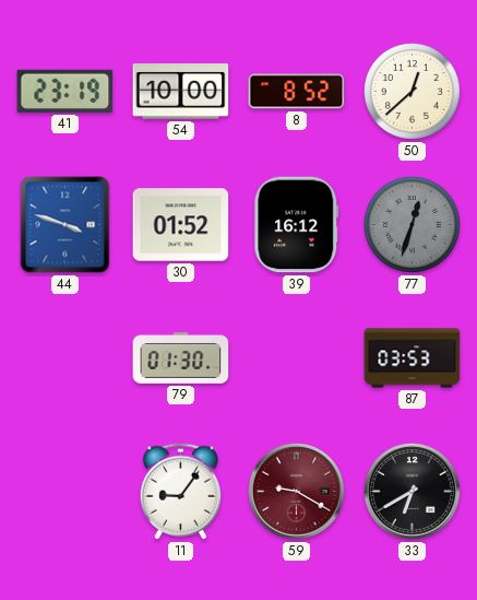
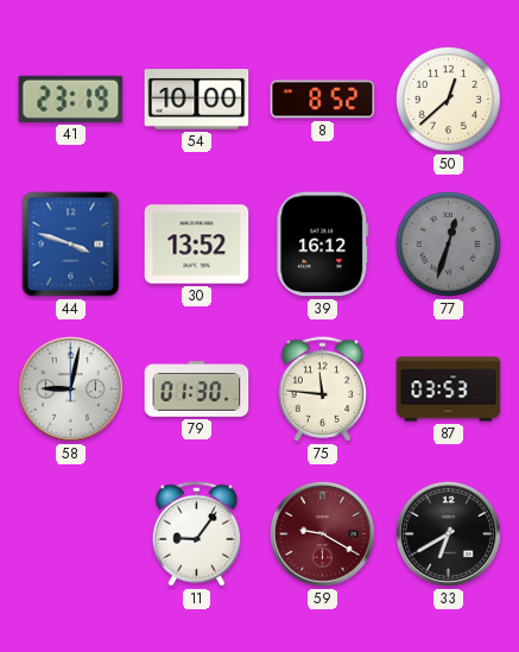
30: 01:52 -> 13:52 (197, 245)
58: none -> 9:02 (70, 388)
75: none -> 11:46 (323, 390)
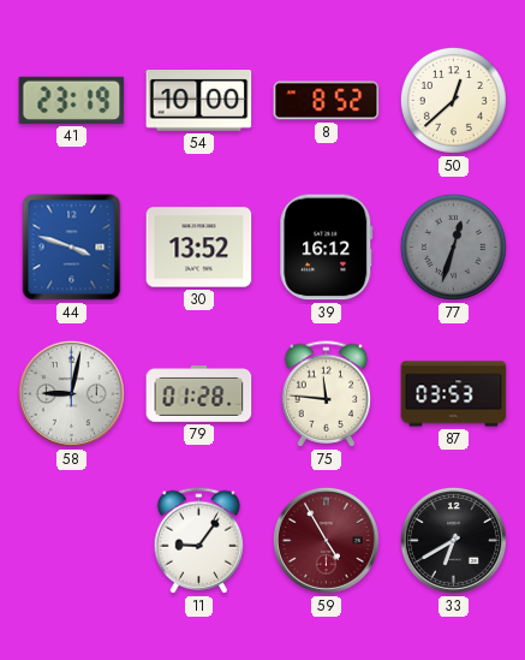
79: 01:30 -> 01:28 (199, 393)
59: 9:20 -> 4:55 (326, 540)
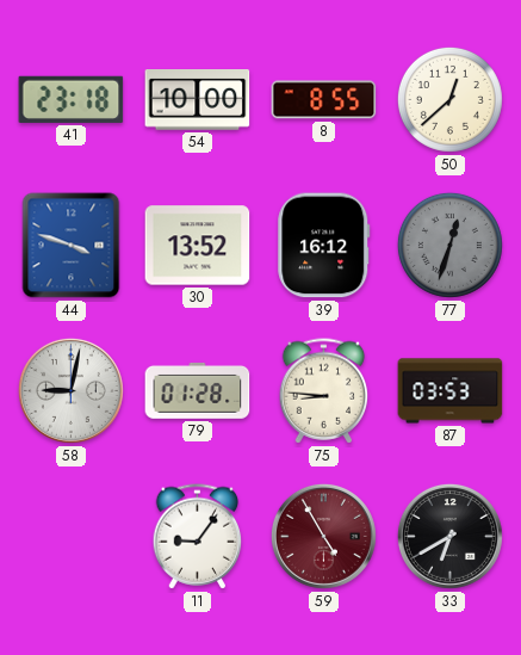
41: 23:19 -> 23:18 (72, 99)
8: 8:52 -> 8:55 (324, 100)
75: 11:46 -> 8:46 (324, 391)
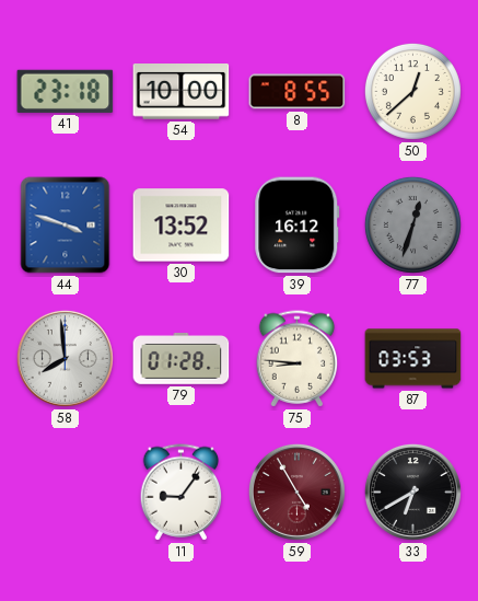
58: 9:02 -> 7:59 (65, 358)
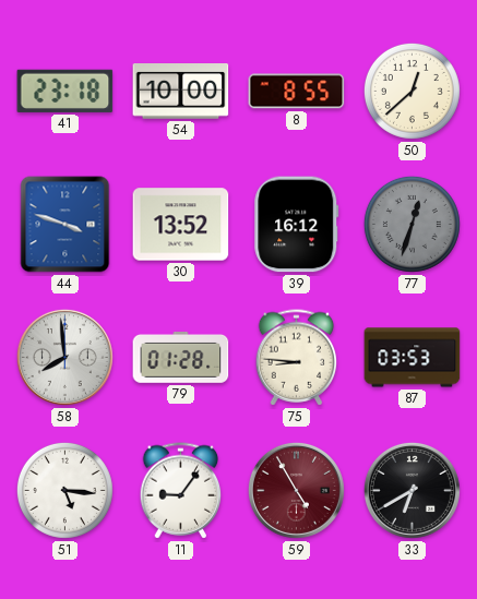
51: none -> 5:16 (64, 490)
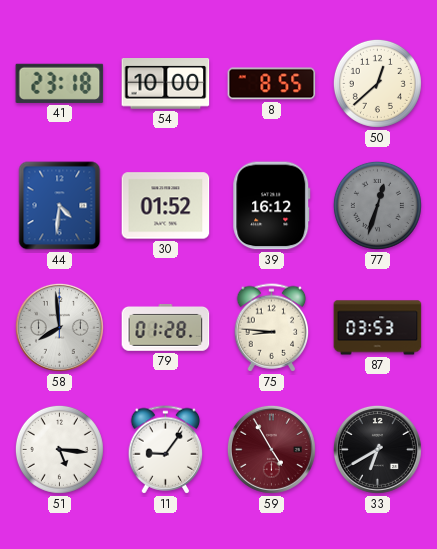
44: 3:48 -> 4:31 (60, 206)
30: 13:52 -> 01:52 (166, 206)
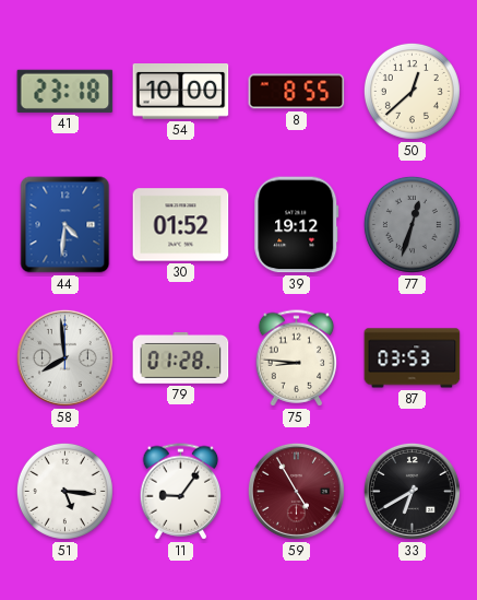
39: 16:12 -> 19:12 (297, 225)
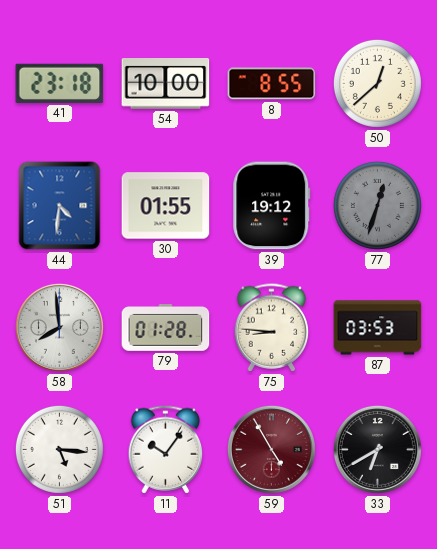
30: 01:52 -> 01:55 (166, 206)
11: 9:06 -> 10:06 (166, 450)
